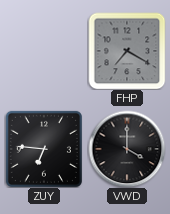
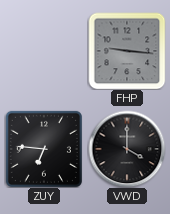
FHP: 7:20 -> 9:16 (127, 51)
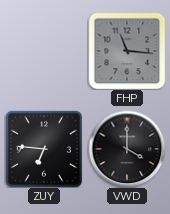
FHP: 9:16 -> 11:16 (127, 51)
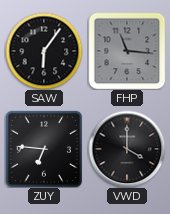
SAW: none -> 6:06 (44, 51)
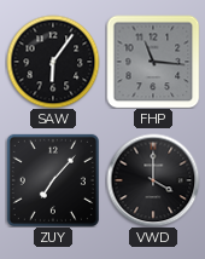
ZUY: 6:46 -> 7:07 (53, 180)
